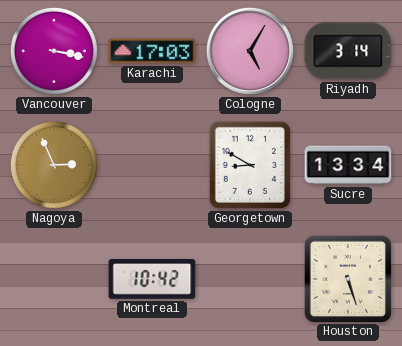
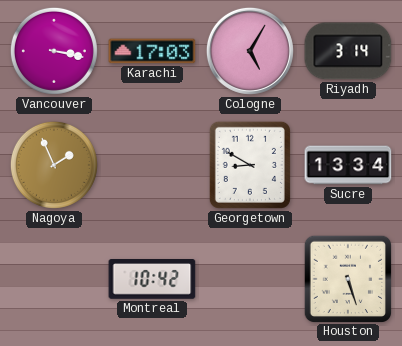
Nagoya: 2:56 -> 1:56 (54, 165)
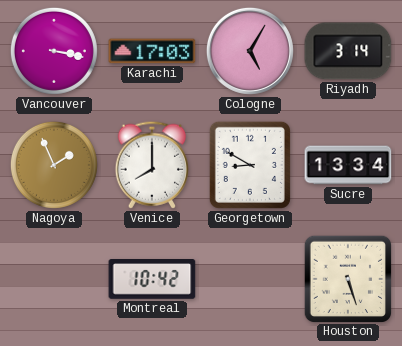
Venice: none -> 8:00 (151, 165)
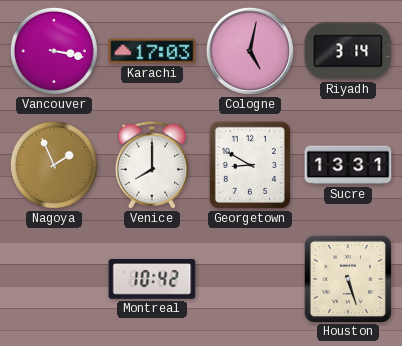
Cologne: 5:05 -> 5:02 (250, 51)
Sucre: 13:34 -> 13:31 (348, 165)
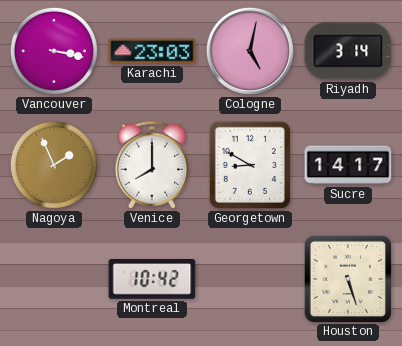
Karachi: 17:03 -> 23:03 (152, 51)
Sucre: 13:31 -> 14:17 (348, 165)
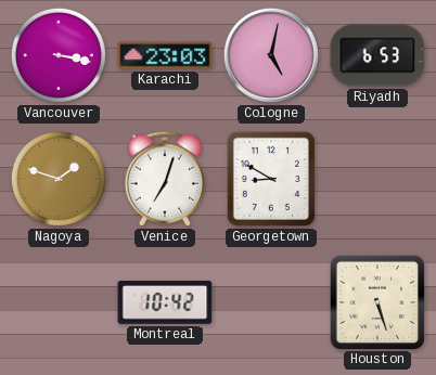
Riyadh: 3:14 -> 6:53 (377, 55)
Nagoya: 1:56 -> 1:48 (59, 179)
Venice: 8:00 -> 7:03 (164, 179)
Sucre: 14:17 -> none (348, 165)
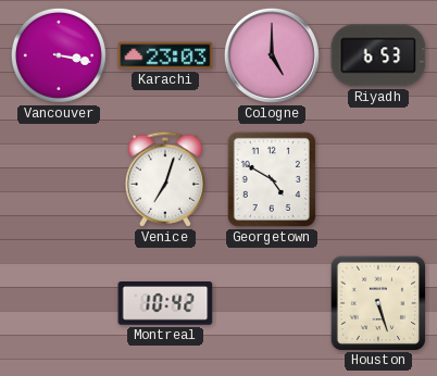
Cologne: 5:02 -> 5:00 (272, 55)
Nagoya: 1:48 -> none (59, 179)
Georgetown: 8:50 -> 4:50 (272, 179)
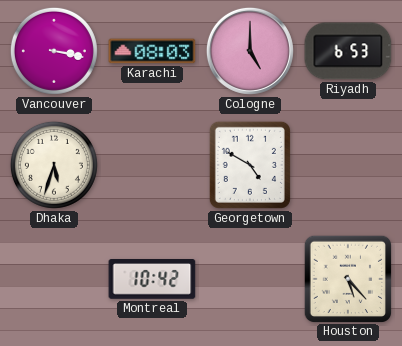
Karachi: 23:03 -> 08:03 (152, 51)
Dhaka: none -> 5:33 (54, 165)
Venice: 7:03 -> none (164, 179)
Houston: 5:27 -> 5:23 (347, 278)
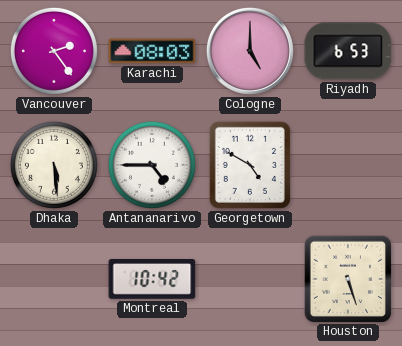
Vancouver: 3:17 -> 2:24 (54, 51)
Dhaka: 5:33 -> 5:29 (54, 165)
Antananarivo: none -> 4:45 (152, 165)
Houston: 5:23 -> 5:27 (347, 278)
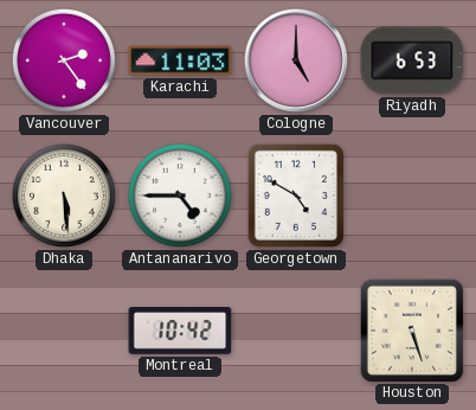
Karachi: 08:03 -> 11:03 (180, 60)
